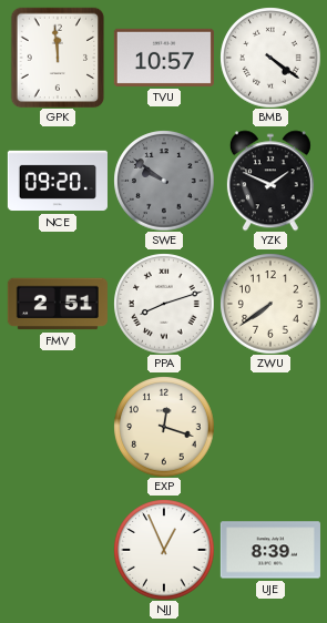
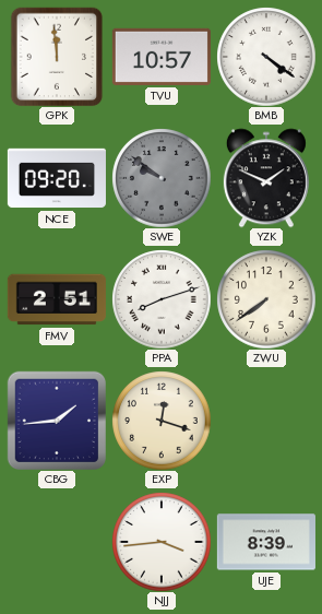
CBG: none -> 1:44 (56, 420)
NJJ: 12:56 -> 3:44 (162, 542)
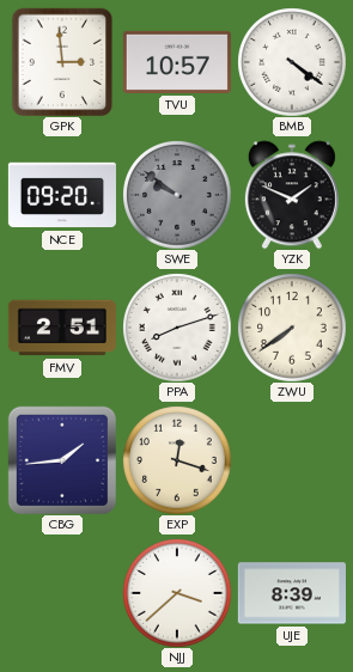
GPK: 11:59 -> 2:59 (62, 62)
NJJ: 3:44 -> 3:38 (177, 593)
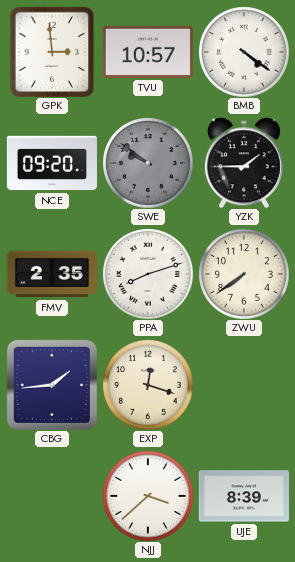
YZK: 1:49 -> 1:45 (244, 163)
FMV: 2:51 -> 2:35 (52, 274)
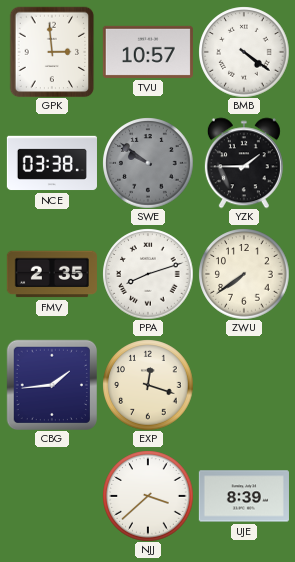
NCE: 09:20 -> 03:38 (52, 163)
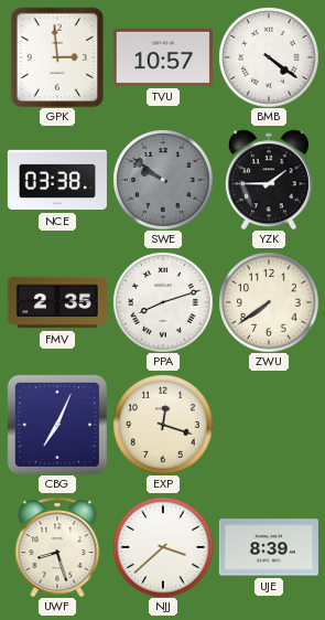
CBG: 1:44 -> 7:04 (56, 424)
UWF: none -> 8:27 (57, 547)
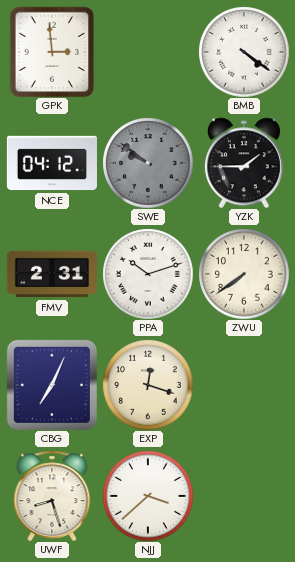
TVU: 10:57 -> none (163, 57)
NCE: 03:38 -> 04:12 (52, 163)
FMV: 2:35 -> 2:31 (52, 274)
PPA: 8:12 -> 10:12 (148, 274)
UJE: 8:39 -> none (269, 547)
